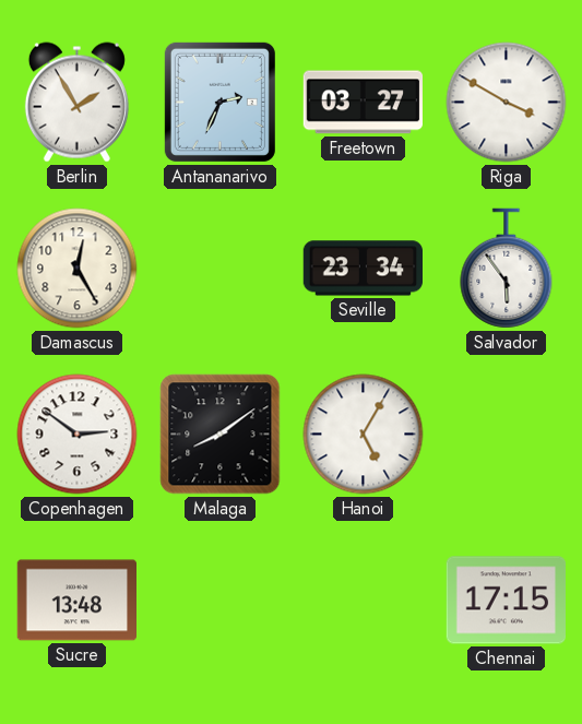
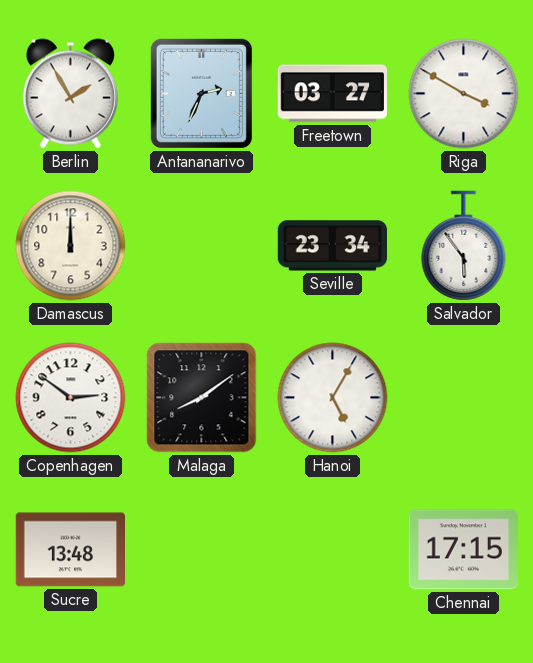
Damascus: 12:25 -> 12:00 (71, 246)
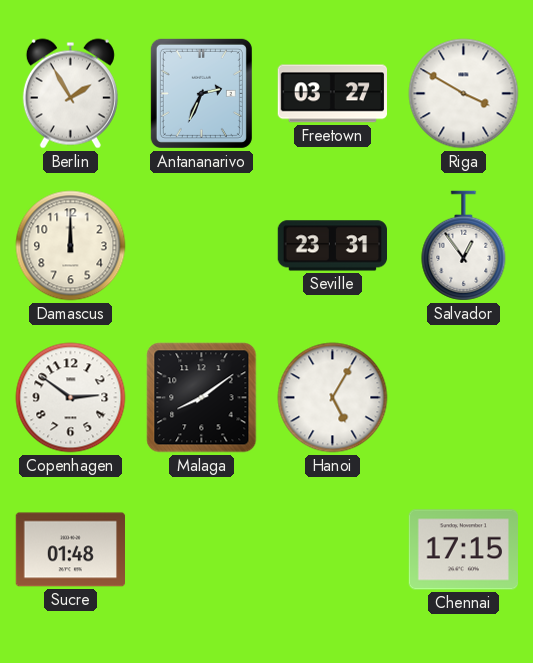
Seville: 23:34 -> 23:31 (332, 246)
Salvador: 5:54 -> 12:54 (464, 246)
Sucre: 13:48 -> 01:48 (70, 550)
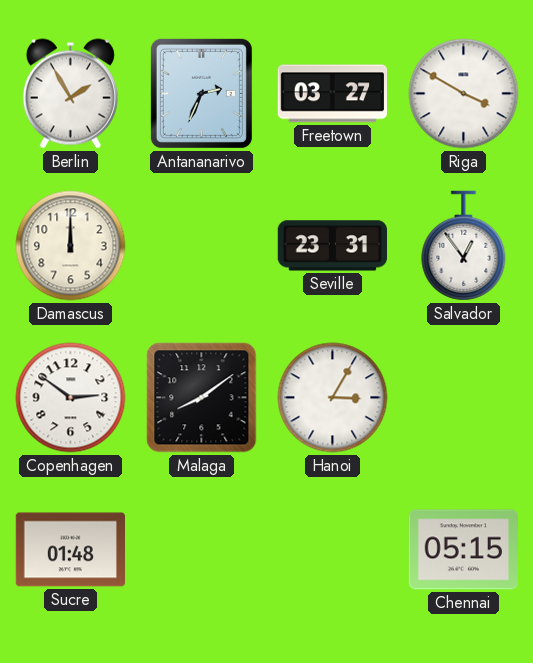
Hanoi: 5:05 -> 3:05 (333, 398)
Chennai: 17:15 -> 05:15 (463, 550)
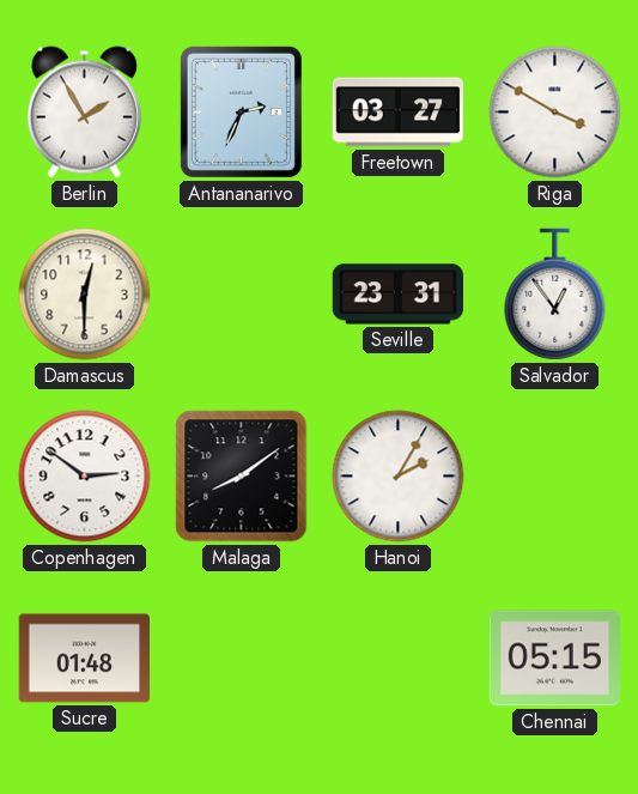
Damascus: 12:00 -> 12:30 (85, 295)
Hanoi: 3:05 -> 2:05 (399, 477)
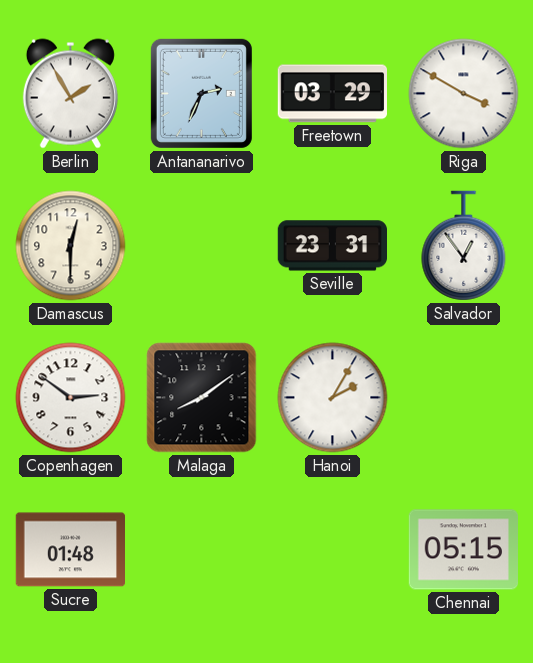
Freetown: 03:27 -> 03:29 (332, 94)
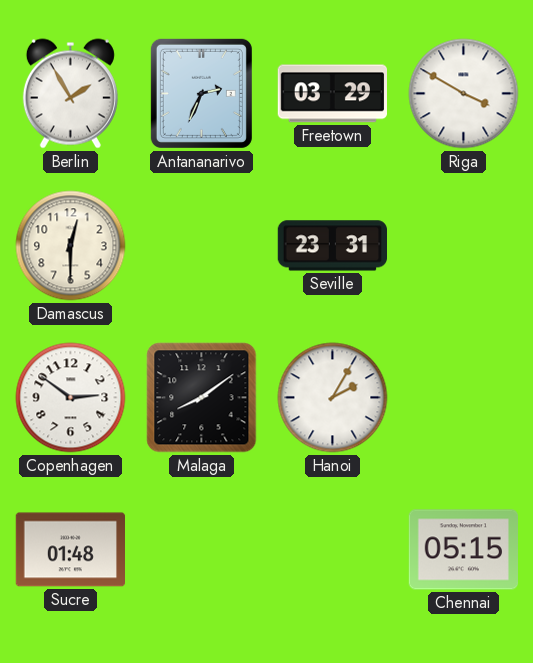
Salvador: 12:54 -> none (464, 246)
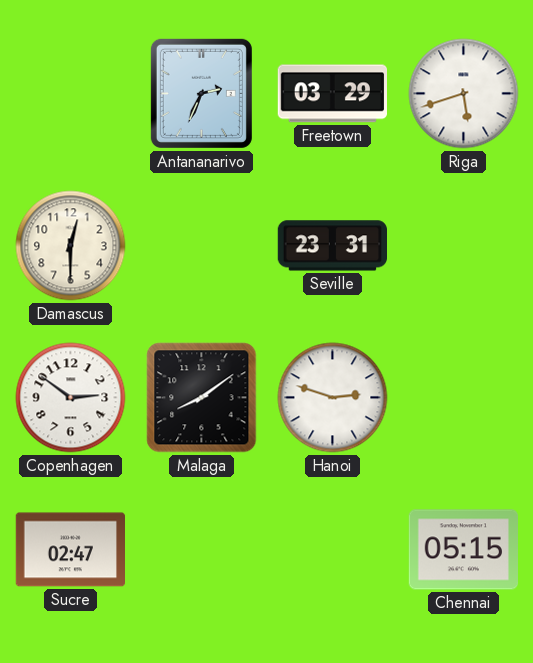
Berlin: 1:55 -> none (70, 94)
Riga: 3:50 -> 5:42 (464, 94)
Hanoi: 2:05 -> 2:48 (333, 398)
Sucre: 01:48 -> 02:47 (70, 550)
